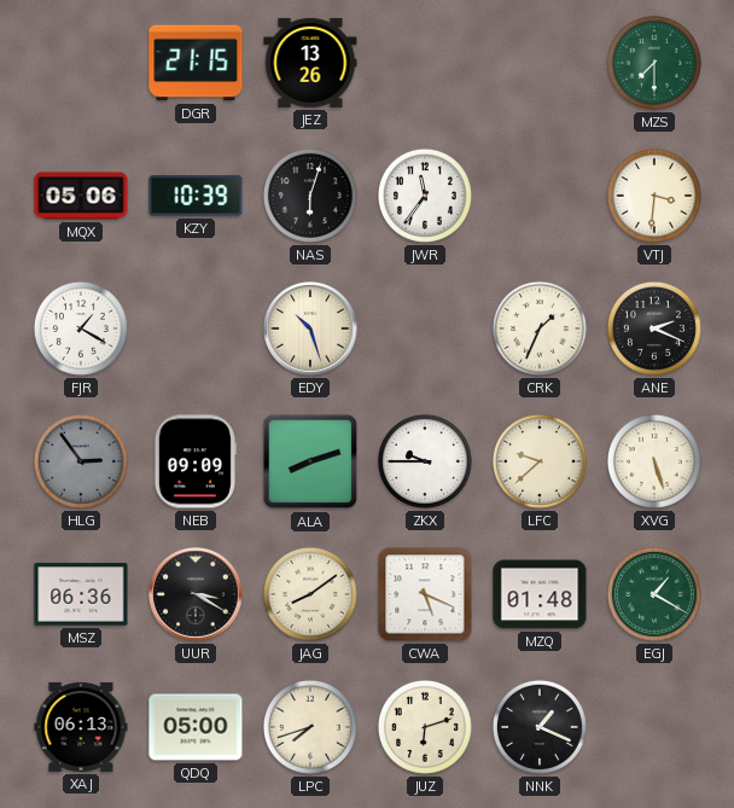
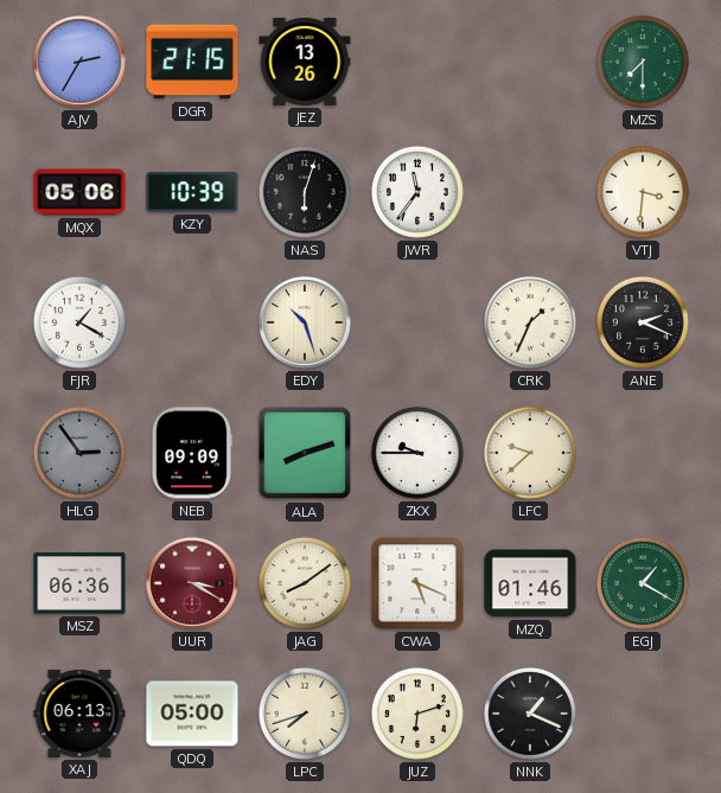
AJV: none -> 2:35 (79, 62)
XVG: 5:27 -> none (654, 461)
UUR dial: black -> burgundy (192, 583)
MZQ: 01:48 -> 01:46 (530, 583)
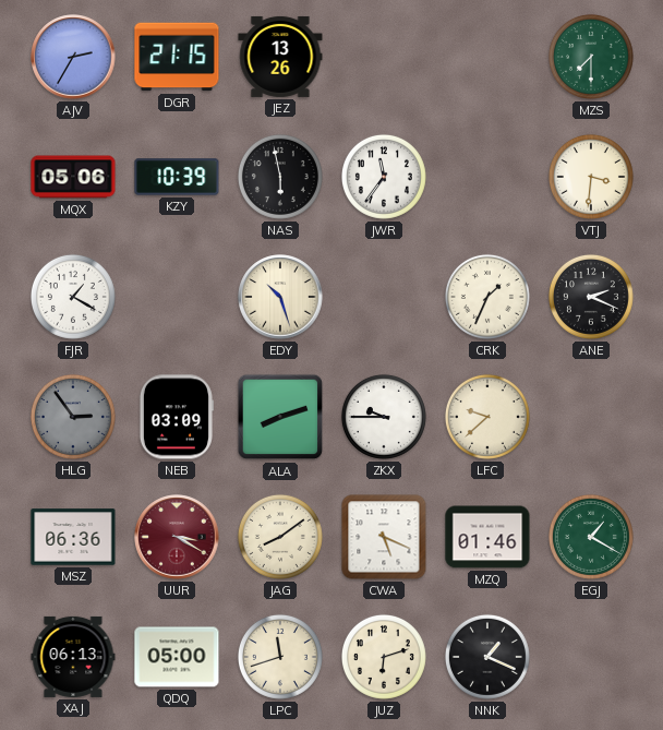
NAS: 6:03 -> 5:58 (280, 177)
NEB: 09:09 -> 03:09 (176, 417)
LPC: 7:42 -> 11:42 (280, 657)
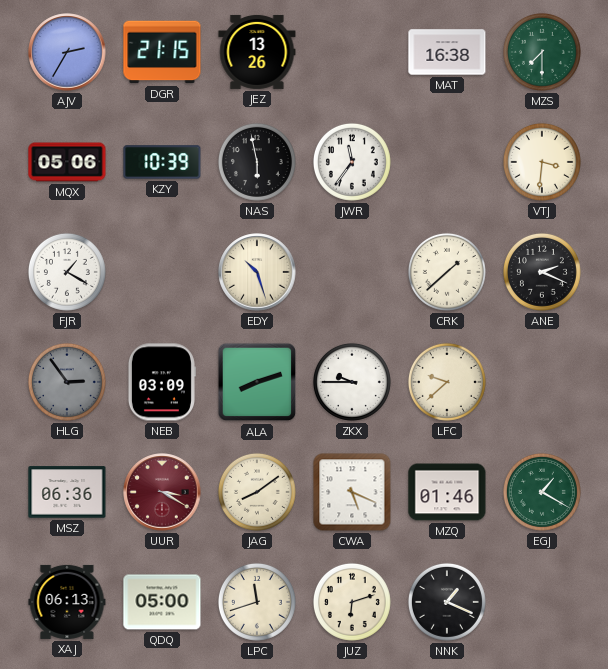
MAT: none -> 16:38 (447, 52)
CRK: 1:34 -> 1:38 (447, 272)
